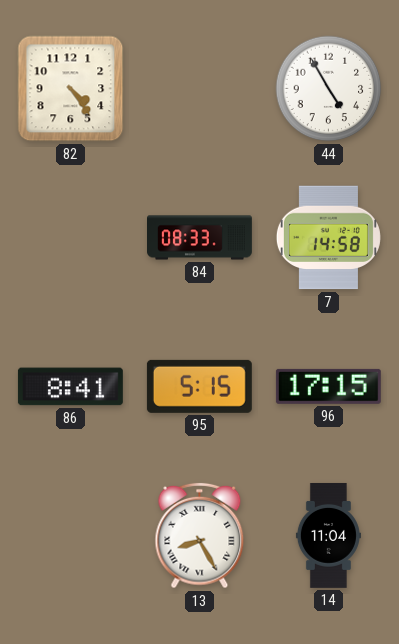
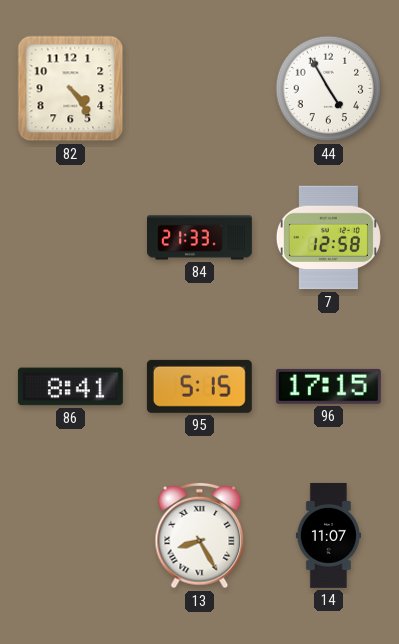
84: 08:33 -> 21:33 (200, 238)
7: 14:58 -> 12:58 (328, 238)
14: 11:04 -> 11:07 (328, 535)
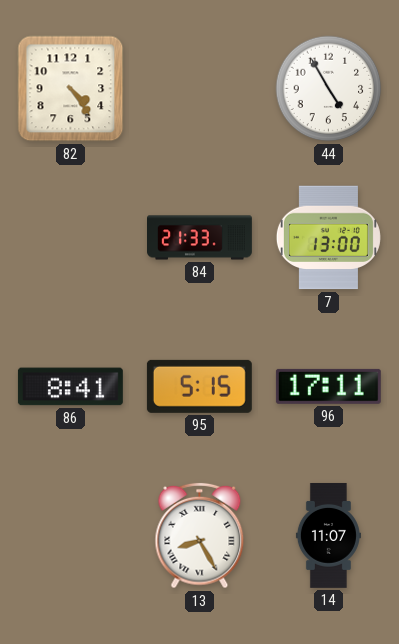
7: 12:58 -> 13:00 (328, 238)
96: 17:15 -> 17:11 (328, 386)
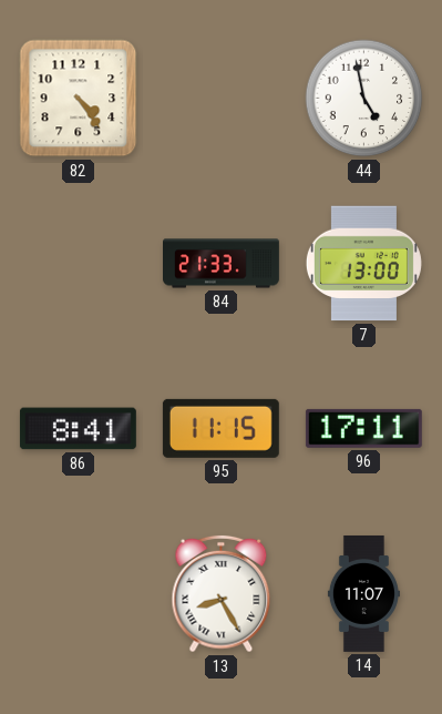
44: 4:55 -> 4:58 (364, 99)
95: 5:15 -> 11:15 (220, 428)
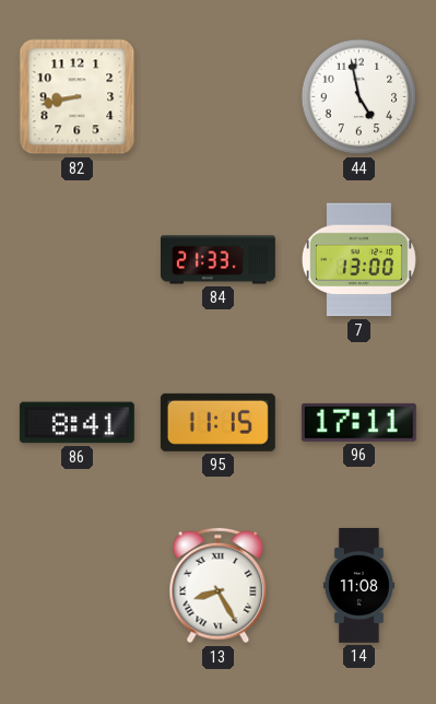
82: 4:24 -> 8:43 (78, 97)
14: 11:07 -> 11:08 (358, 585)
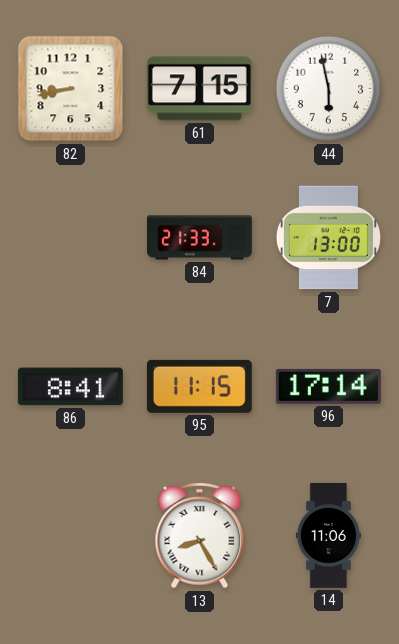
61: none -> 7:15 (199, 89)
44: 4:58 -> 5:58 (329, 89)
96: 17:11 -> 17:14 (328, 386)
14: 11:08 -> 11:06 (328, 535)
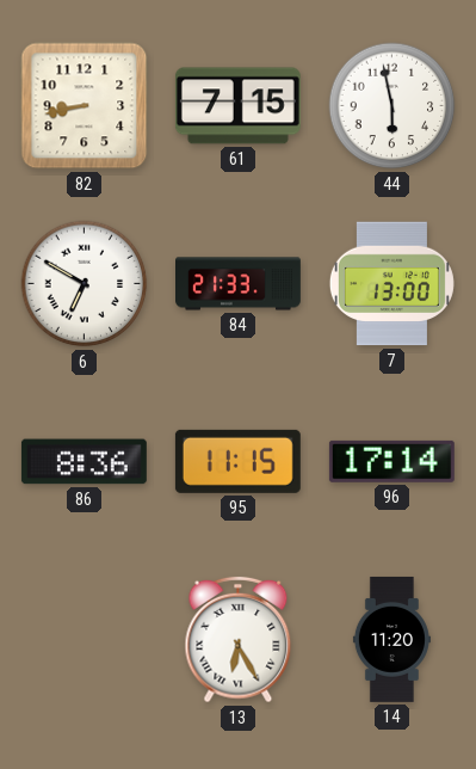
6: none -> 6:50 (85, 284)
86: 8:41 -> 8:36 (84, 462)
13: 8:25 -> 6:25 (239, 640)
14: 11:06 -> 11:20 (391, 639)
